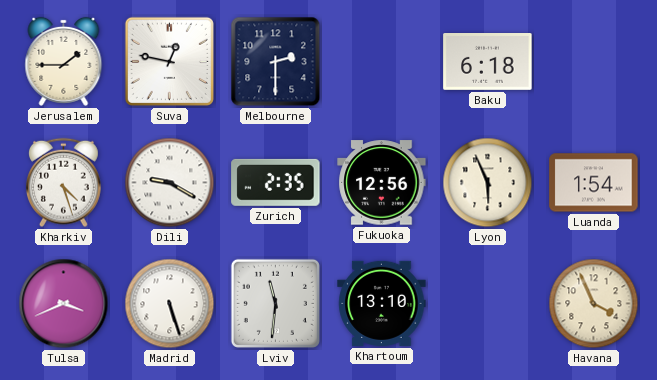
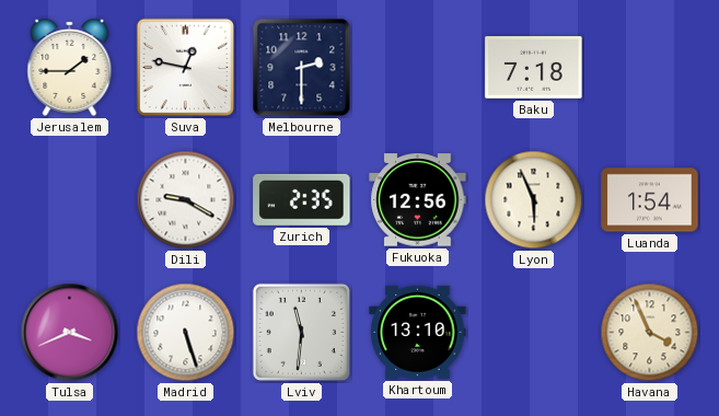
Baku: 6:18 -> 7:18 (534, 68)
Kharkiv: 4:27 -> none (63, 183)
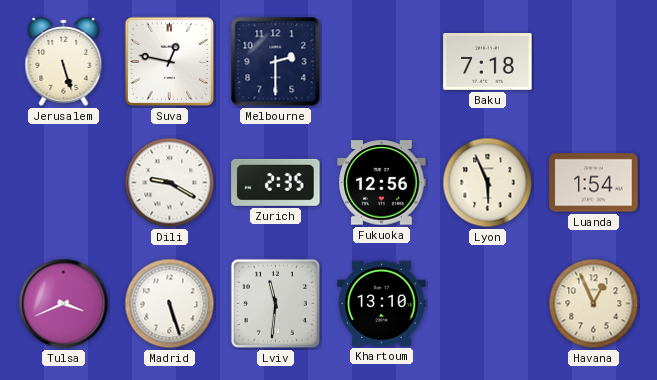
Jerusalem: 1:45 -> 5:27 (64, 61)
Havana: 3:56 -> 12:56 (594, 304)
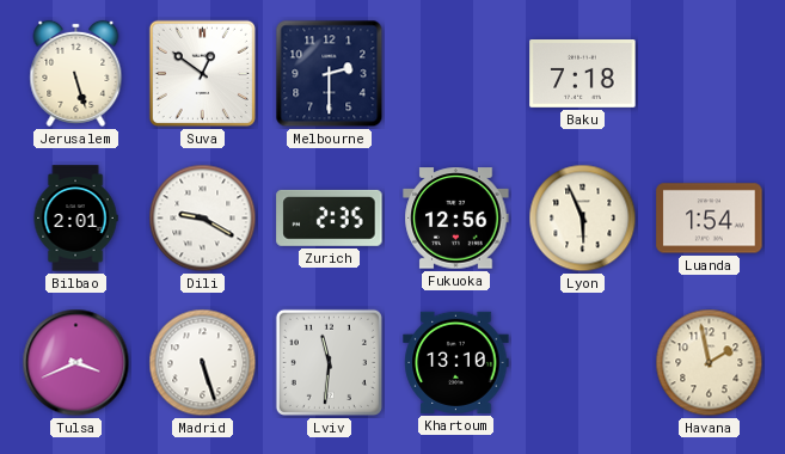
Suva: 12:47 -> 12:51 (202, 73)
Bilbao: none -> 2:01 (75, 219)
Havana: 12:56 -> 1:58 (710, 363)
